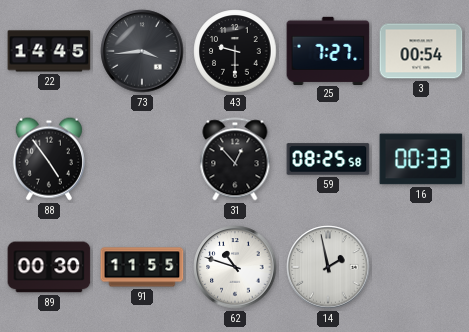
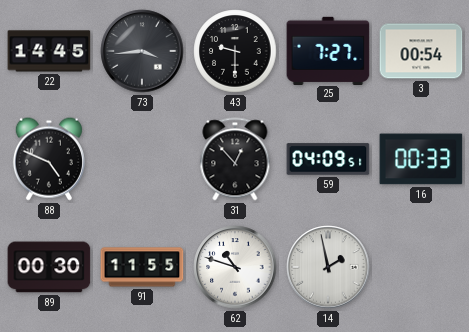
88: 4:54 -> 4:49 (49, 159)
59: 08:25 -> 04:09 (328, 159)
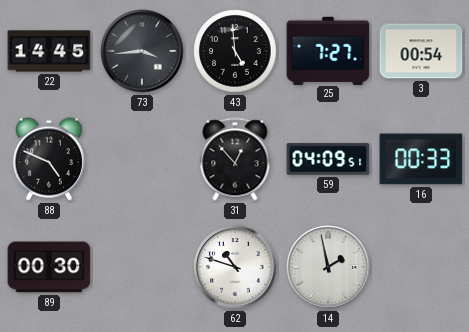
43: 9:30 -> 4:59 (235, 51)
91: 11:55 -> none (142, 267)
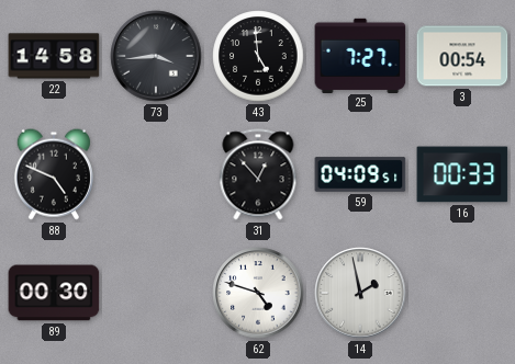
22: 14:45 -> 14:58 (54, 56)
62: 10:48 -> 4:48 (258, 293)
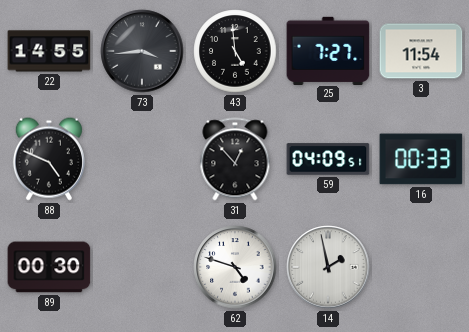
22: 14:58 -> 14:55 (49, 51)
3: 00:54 -> 11:54 (421, 51)
